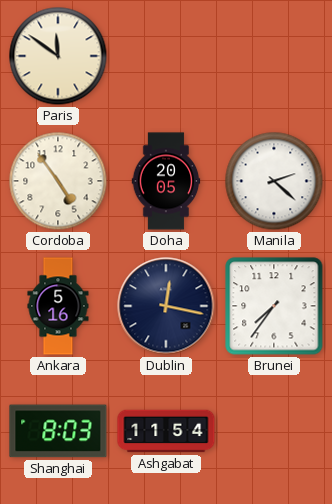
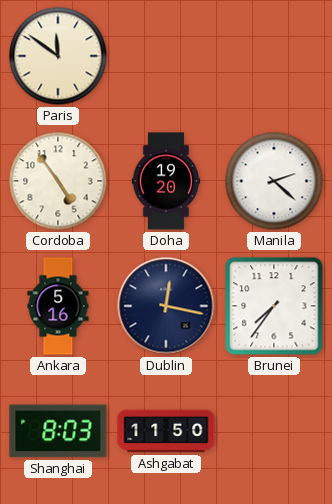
Doha: 20:05 -> 19:20 (166, 181)
Ashgabat: 11:54 -> 11:50 (166, 431)
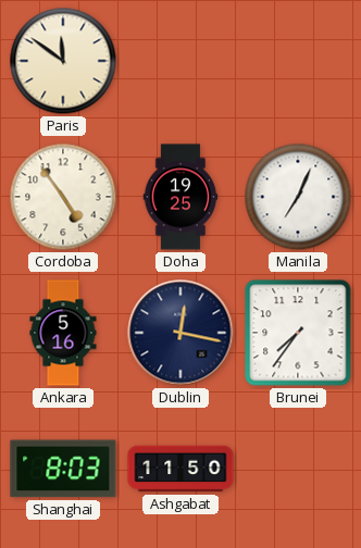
Doha: 19:20 -> 19:25 (180, 197)
Manila: 2:22 -> 7:04 (298, 197)
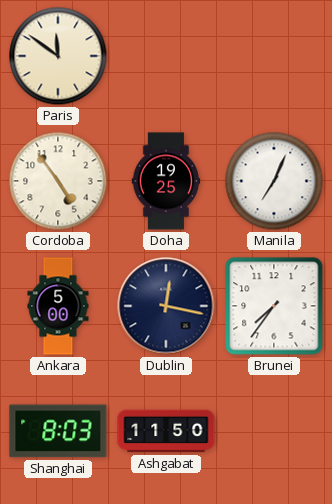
Ankara: 5:16 -> 5:00 (58, 306)
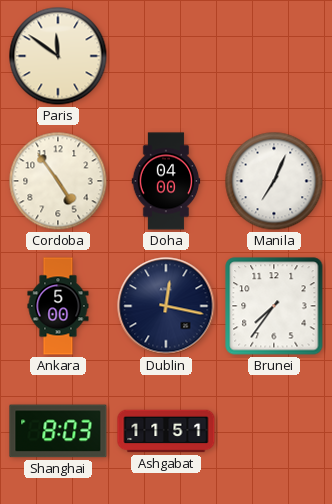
Doha: 19:25 -> 04:00 (166, 181)
Ashgabat: 11:50 -> 11:51 (166, 431)
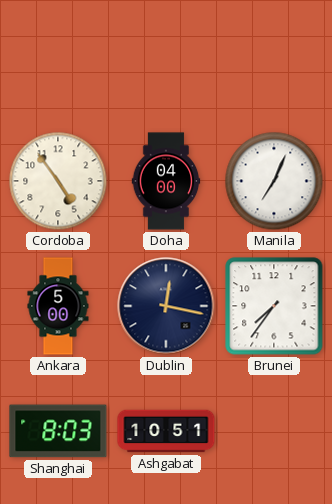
Paris: 11:51 -> none (58, 56)
Ashgabat: 11:51 -> 10:51 (166, 431)
